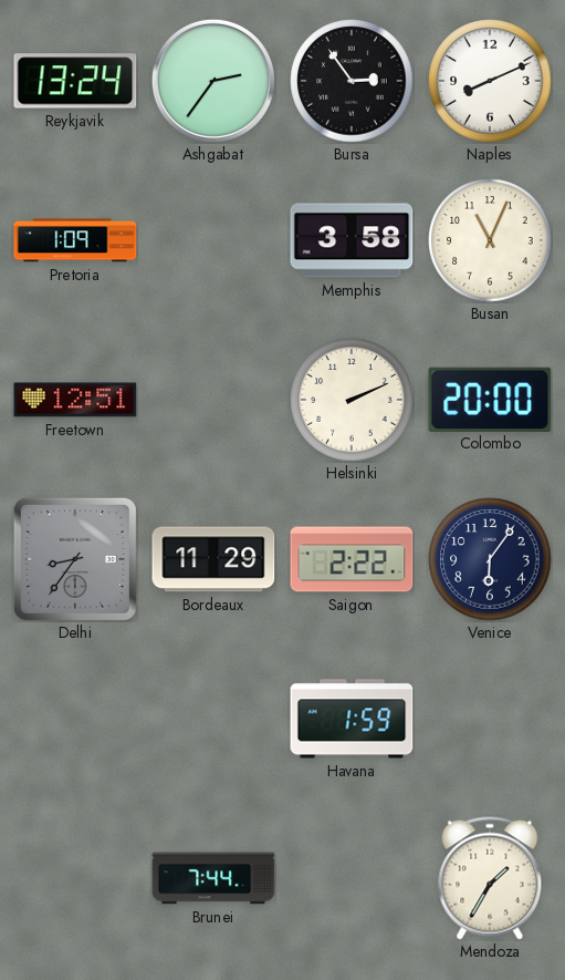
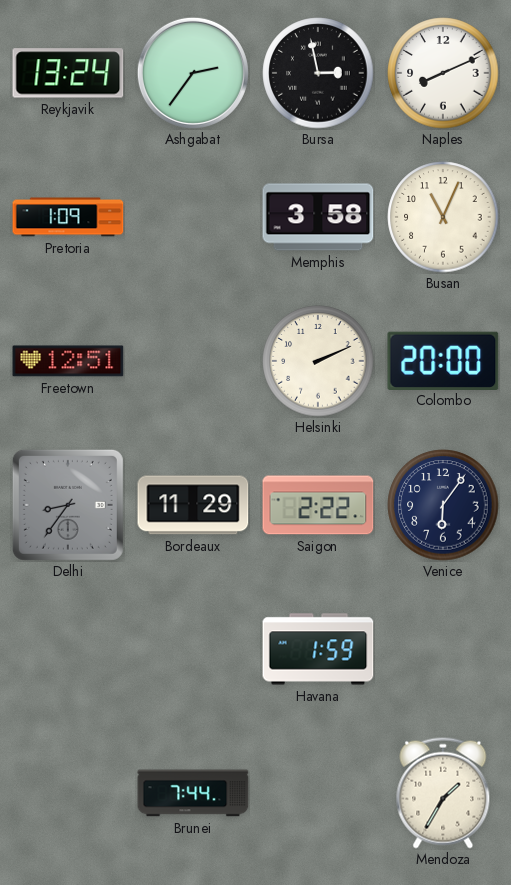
Bursa: 2:54 -> 2:58 (318, 73)
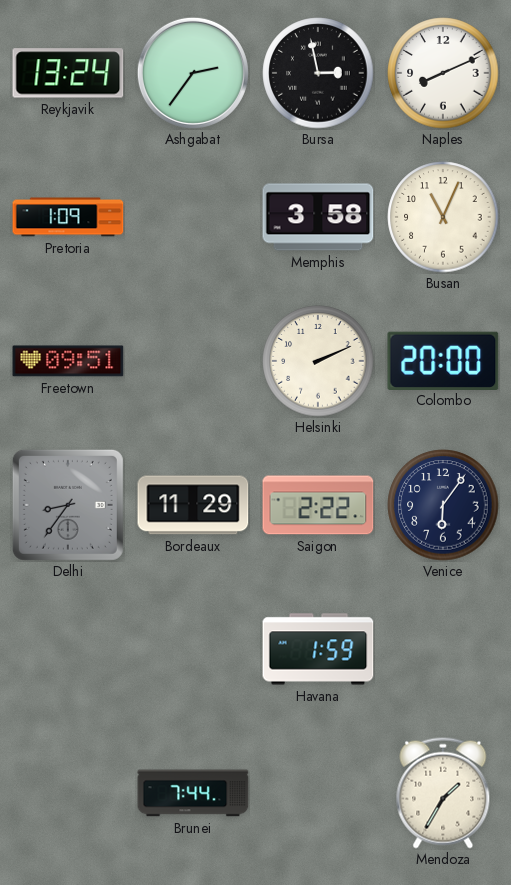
Freetown: 12:51 -> 09:51 (68, 361)
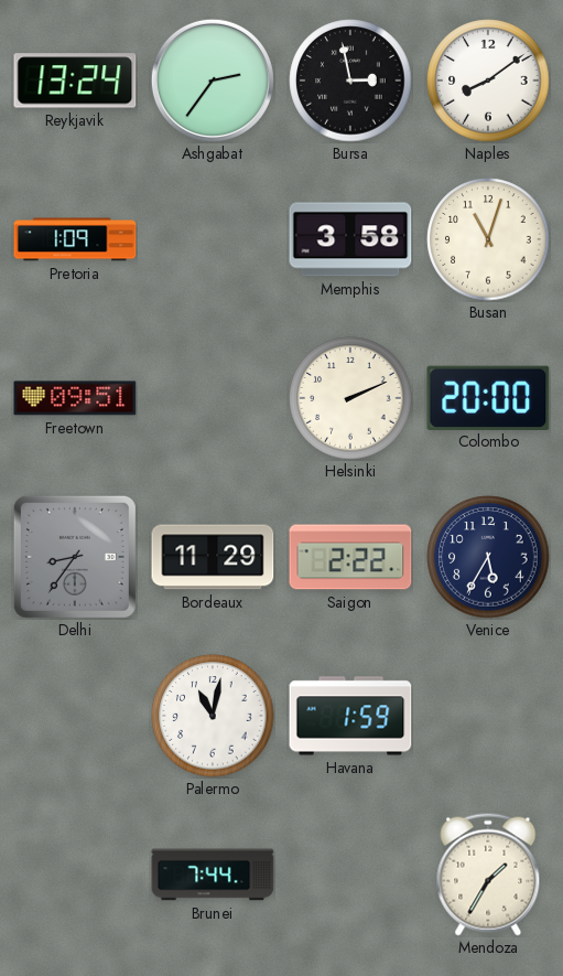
Naples: 8:11 -> 8:09 (488, 81)
Busan: 11:04 -> 11:03 (488, 239)
Venice: 6:06 -> 5:35 (488, 557)
Palermo: none -> 11:02 (213, 716)
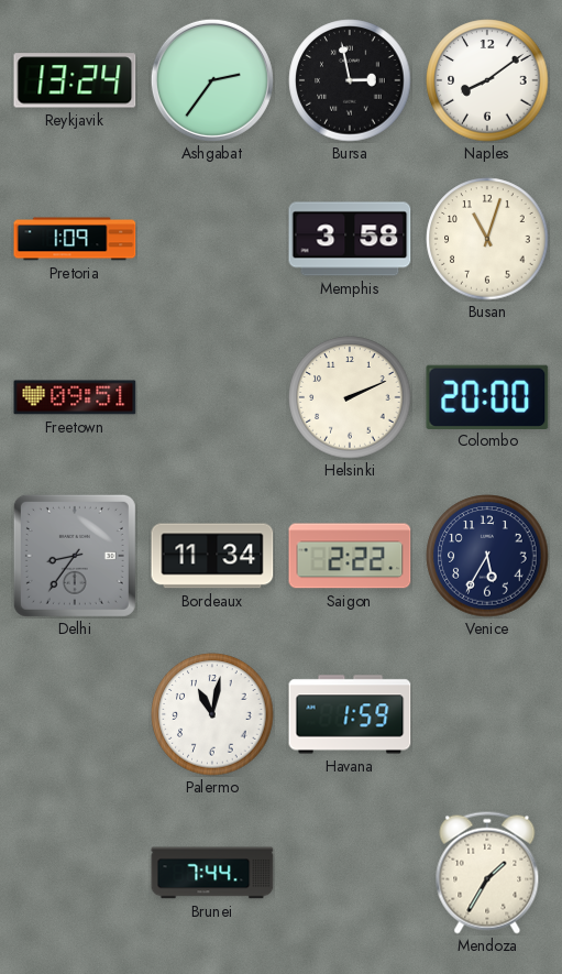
Bordeaux: 11:29 -> 11:34 (212, 556)
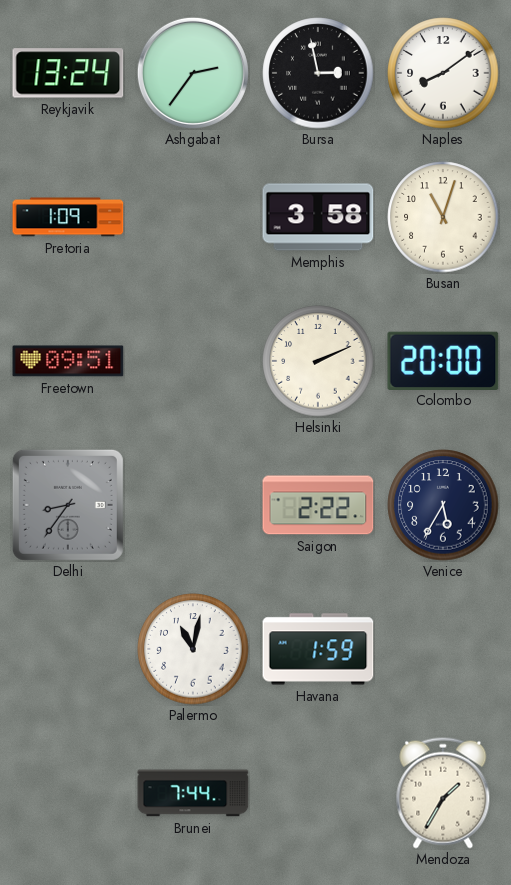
Bordeaux: 11:34 -> none (212, 556)
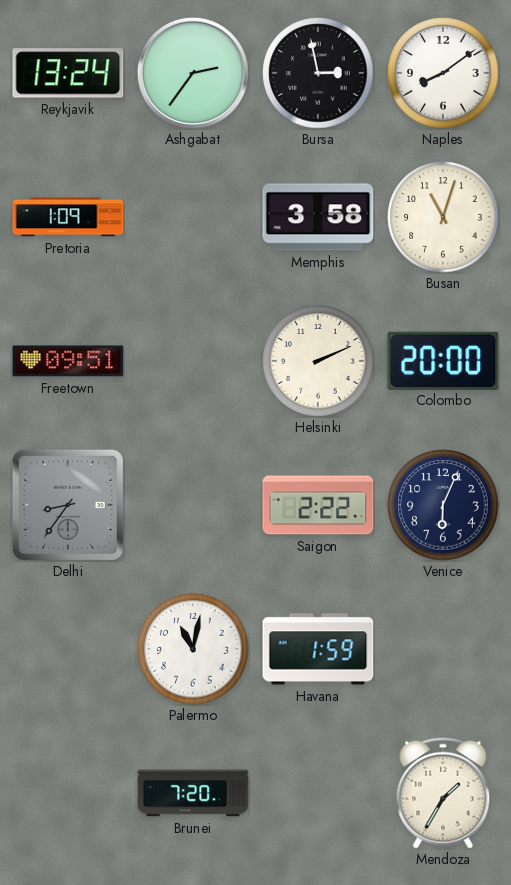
Venice: 5:35 -> 6:04 (443, 505)
Brunei: 7:44 -> 7:20 (193, 793)
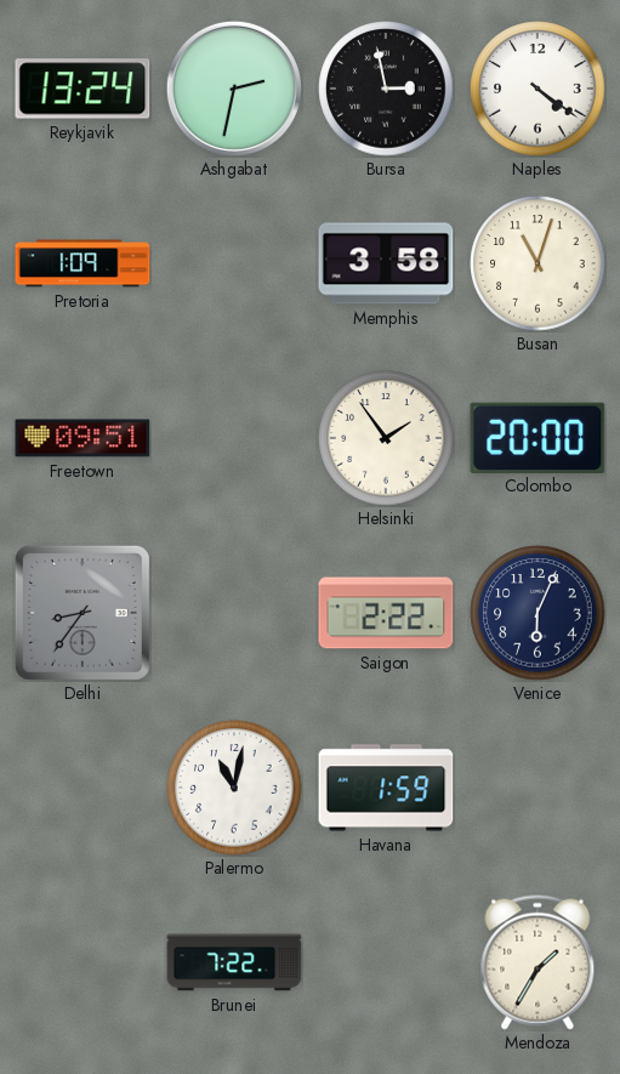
Ashgabat: 2:36 -> 2:32 (234, 89)
Naples: 8:09 -> 4:21 (537, 89)
Helsinki: 2:11 -> 1:54 (386, 438)
Brunei: 7:20 -> 7:22 (234, 962)
